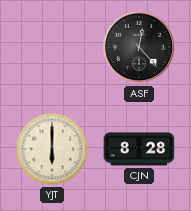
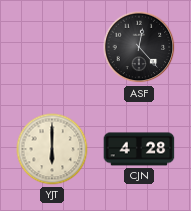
CJN: 8:28 -> 4:28 (139, 149)
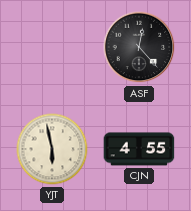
YJT: 6:00 -> 5:58 (52, 149)
CJN: 4:28 -> 4:55 (139, 149)
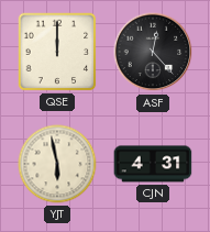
QSE: none -> 12:00 (57, 52)
CJN: 4:55 -> 4:31 (153, 164)
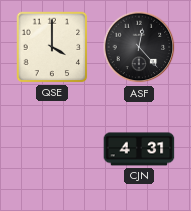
QSE: 12:00 -> 4:00 (52, 47)
YJT: 5:58 -> none (57, 164)
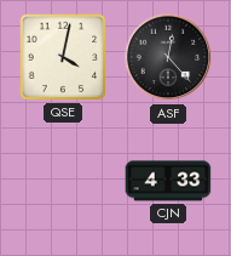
QSE: 4:00 -> 4:02 (63, 57)
CJN: 4:31 -> 4:33 (168, 181)
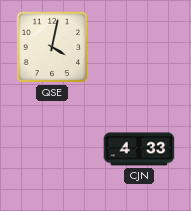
ASF: 12:23 -> none (168, 57)
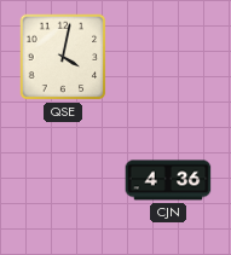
CJN: 4:33 -> 4:36 (168, 180)
